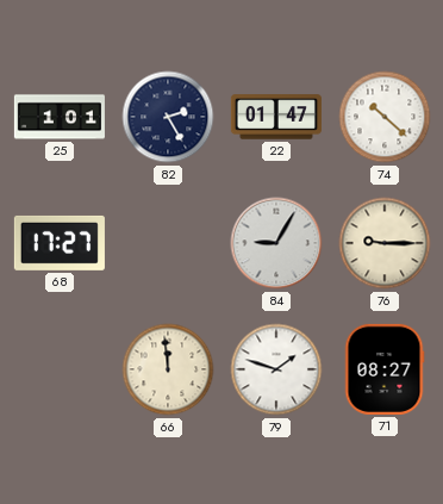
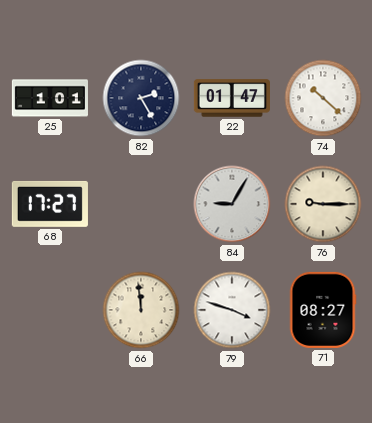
79: 1:48 -> 3:48 (232, 310)
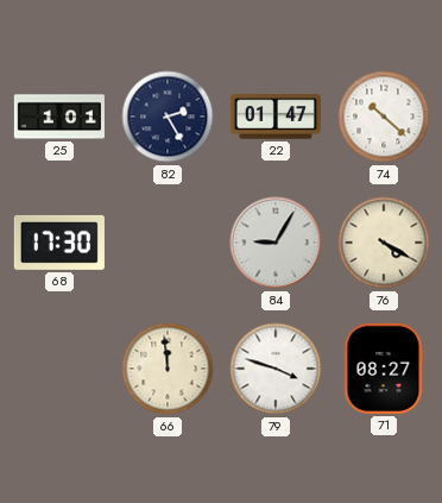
68: 17:27 -> 17:30 (59, 243)
76: 9:15 -> 4:20 (384, 243)
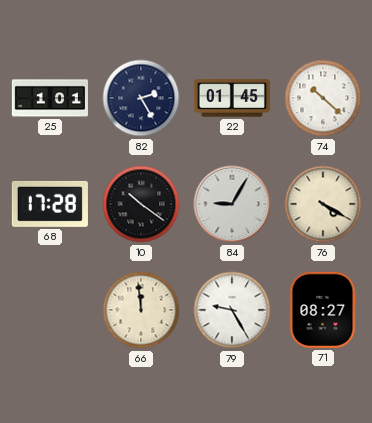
22: 01:47 -> 01:45 (232, 98)
68: 17:30 -> 17:28 (50, 204)
10: none -> 10:21 (141, 204)
79: 3:48 -> 9:25 (232, 310)
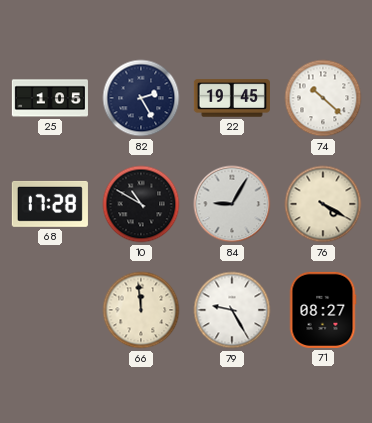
25: 1:01 -> 1:05 (50, 98)
22: 01:45 -> 19:45 (232, 98)
10: 10:21 -> 10:50 (141, 204)
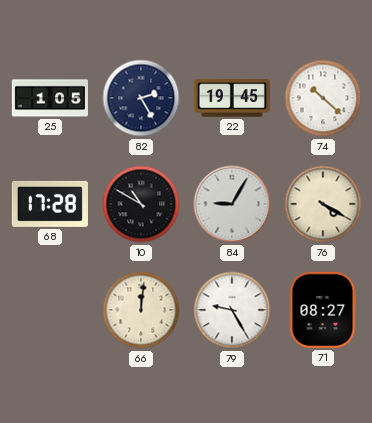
66: 11:59 -> 12:01 (141, 310)
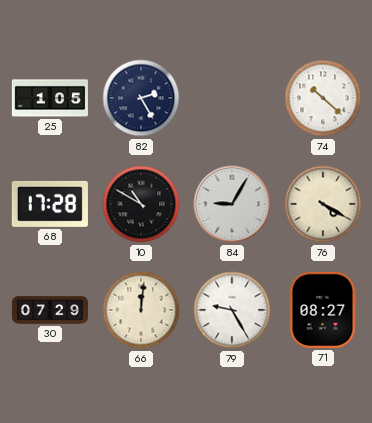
22: 19:45 -> none (232, 98)
30: none -> 07:29 (50, 310)
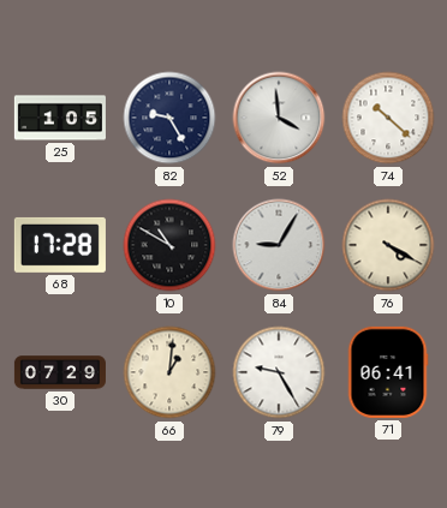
82: 2:25 -> 9:25 (169, 118)
52: none -> 3:59 (279, 118)
66: 12:01 -> 1:01 (169, 372)
71: 08:27 -> 06:41 (388, 372)
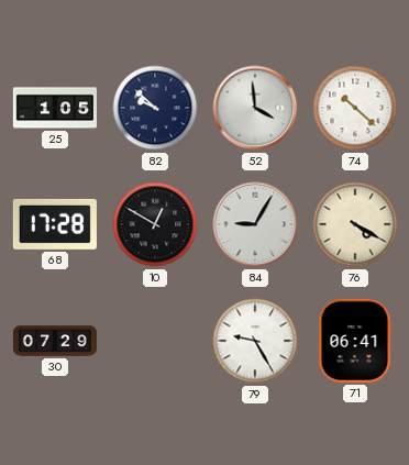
82: 9:25 -> 9:52 (155, 108)
10: 10:50 -> 12:50 (155, 224)
66: 1:01 -> none (169, 372)
